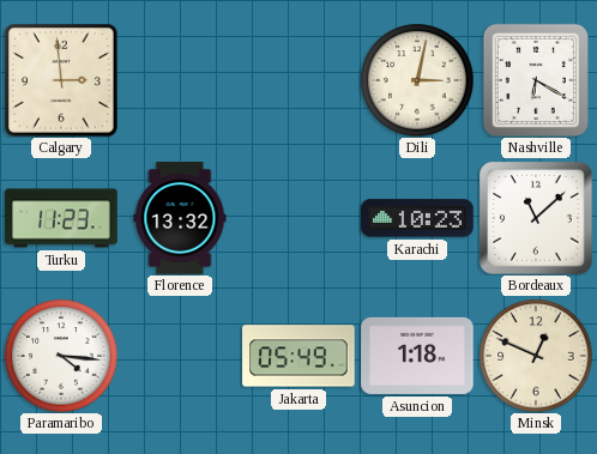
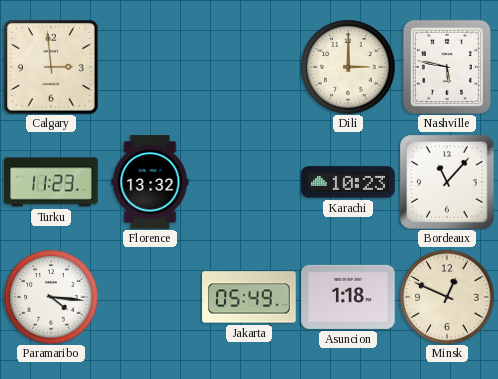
Dili: 3:02 -> 3:00 (348, 67)
Nashville: 6:20 -> 5:47 (447, 67)
Bordeaux: 11:08 -> 11:07 (447, 182)
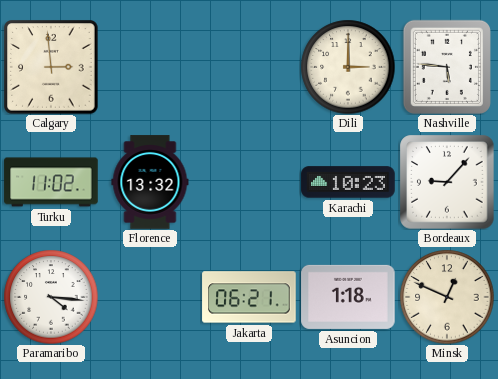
Nashville: 5:47 -> 5:46 (447, 67)
Turku: 11:23 -> 11:02 (51, 182)
Bordeaux: 11:07 -> 9:07 (447, 182)
Jakarta: 05:49 -> 06:21 (249, 297)
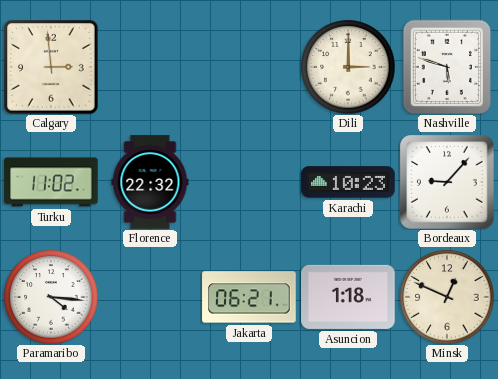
Nashville: 5:46 -> 5:48 (447, 67)
Florence: 13:32 -> 22:32 (150, 182)
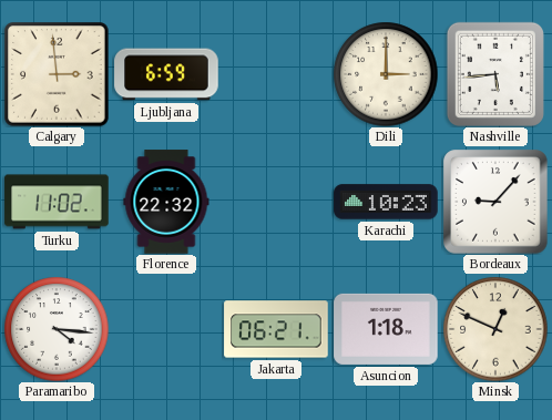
Ljubljana: none -> 6:59 (166, 74)
Nashville: 5:48 -> 5:44 (495, 74)
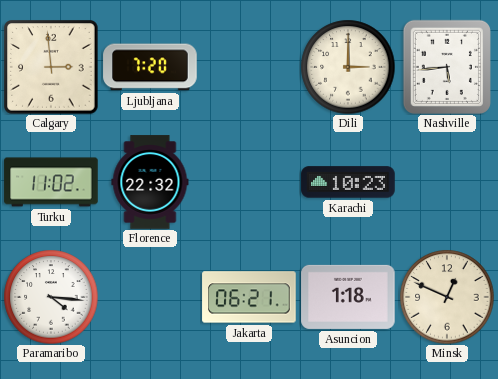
Ljubljana: 6:59 -> 7:20 (150, 67)
Bordeaux: 9:07 -> none (495, 202)
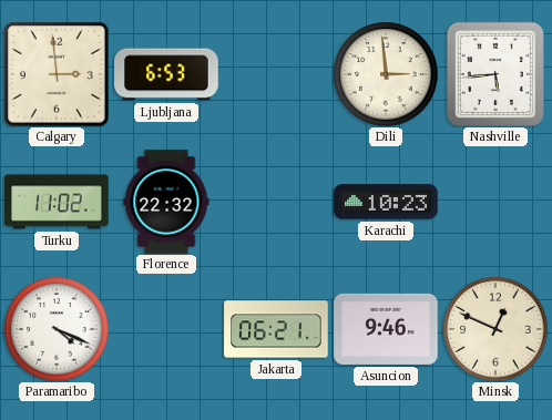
Ljubljana: 7:20 -> 6:53 (166, 74)
Dili: 3:00 -> 2:59 (386, 74)
Paramaribo: 4:16 -> 4:19 (57, 329)
Asuncion: 1:18 -> 9:46 (386, 329)
